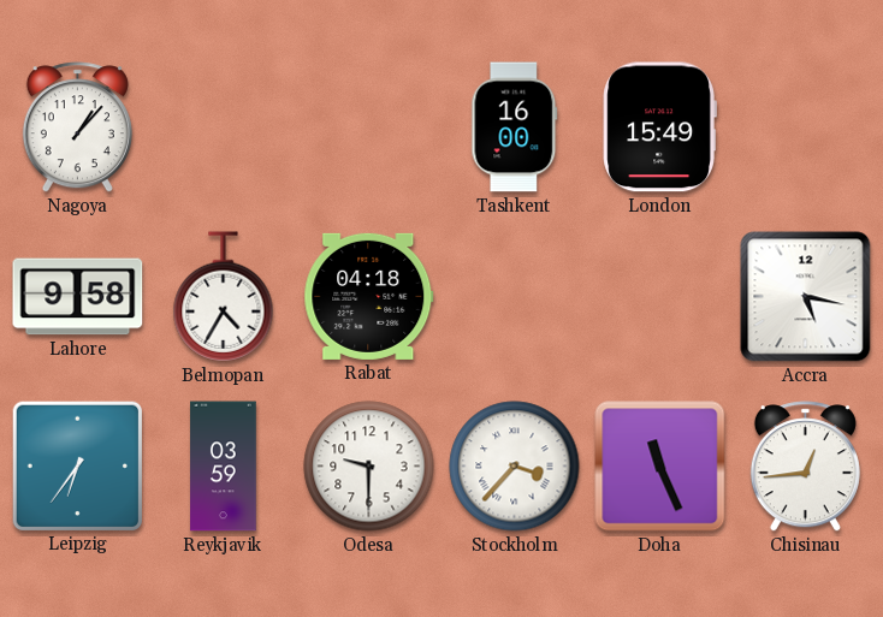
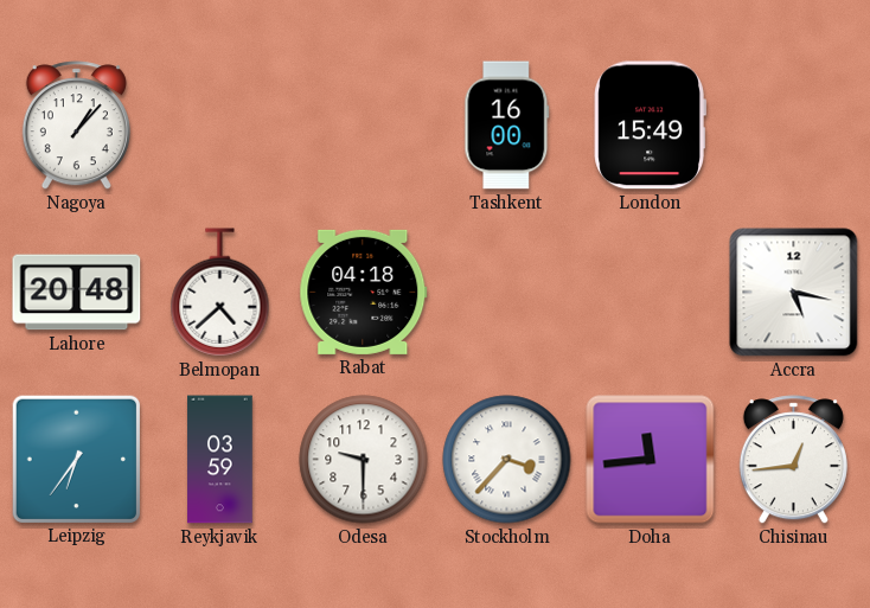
Lahore: 9:58 -> 20:48 (77, 293)
Belmopan: 4:35 -> 4:38 (220, 293)
Doha: 11:26 -> 11:44 (651, 460)
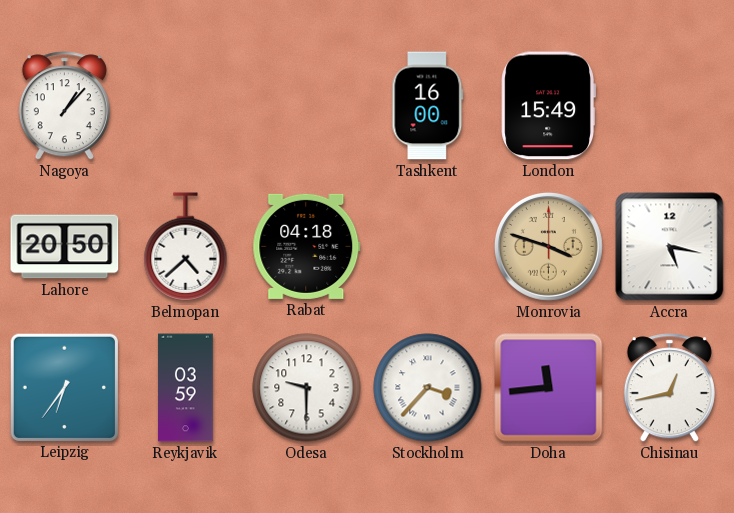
Lahore: 20:48 -> 20:50 (65, 247)
Monrovia: none -> 3:48 (548, 246)
Chisinau: 12:44 -> 12:43 (669, 388)
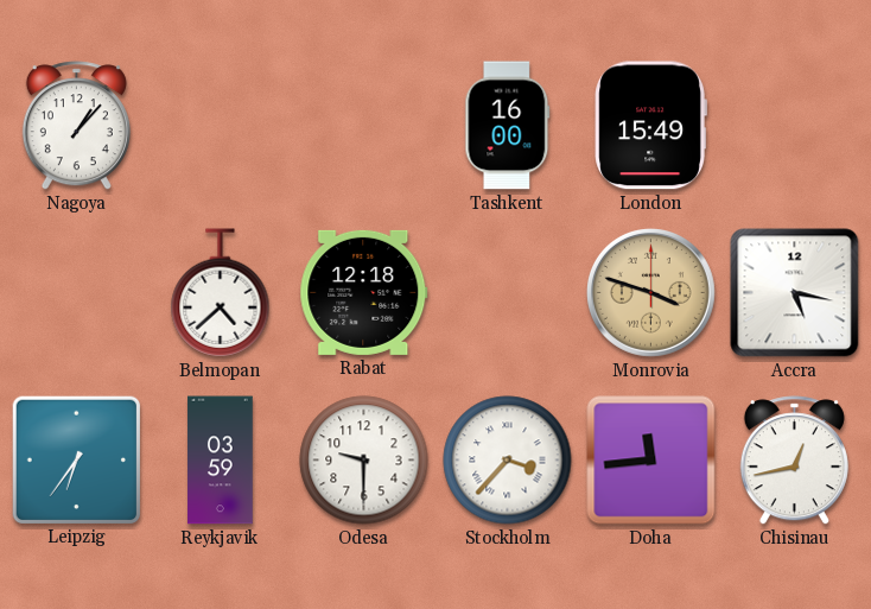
Lahore: 20:50 -> none (65, 247)
Rabat: 04:18 -> 12:18 (364, 292)
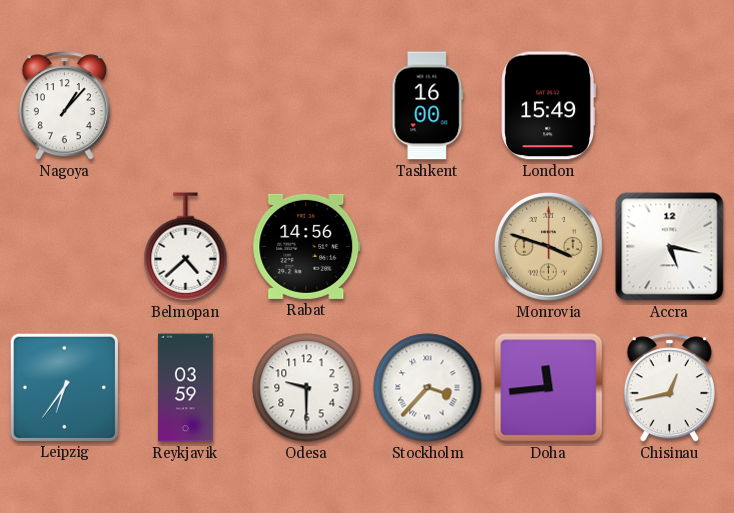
Rabat: 12:18 -> 14:56 (307, 246)
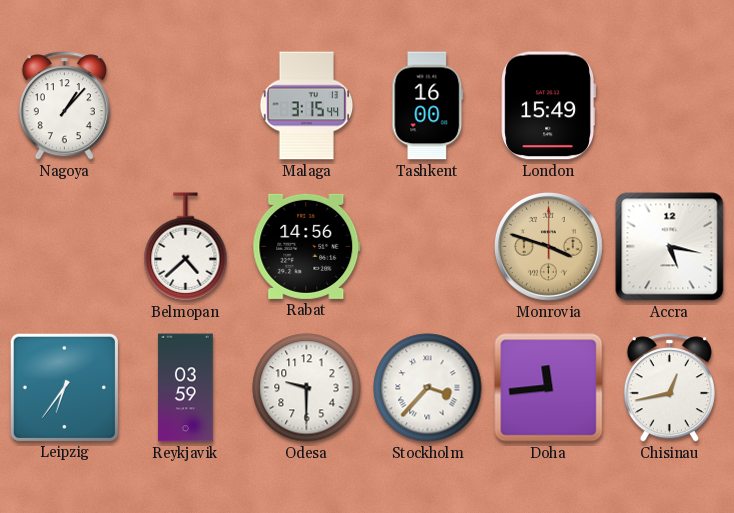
Malaga: none -> 3:15 (307, 106)
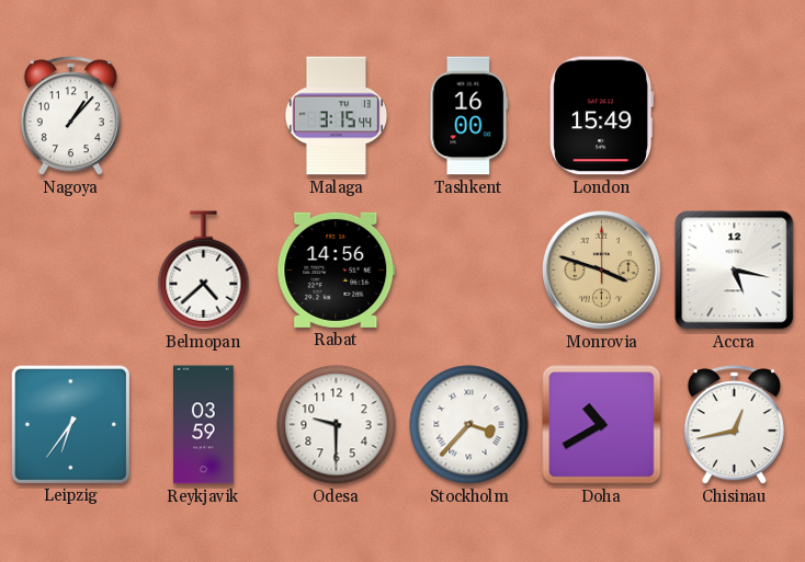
Doha: 11:44 -> 10:40 (602, 425)
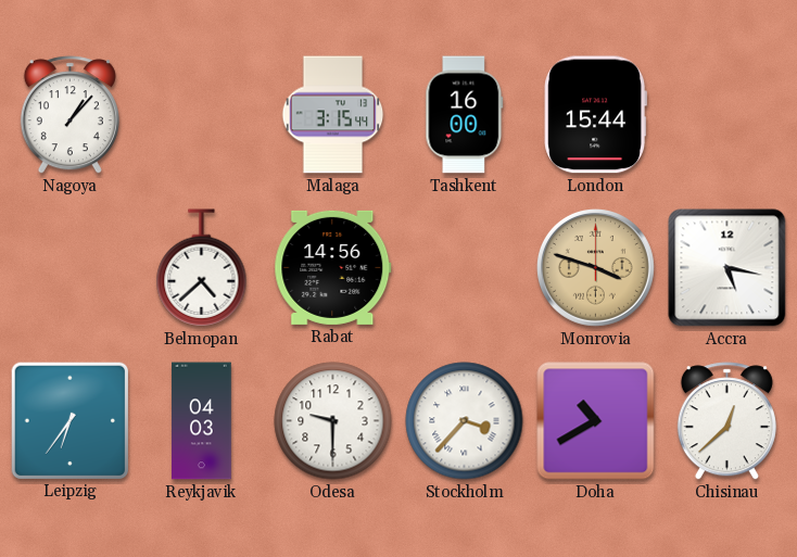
London: 15:49 -> 15:44 (595, 115)
Reykjavik: 03:59 -> 04:03 (202, 421)
Chisinau: 12:43 -> 12:38 (726, 421)
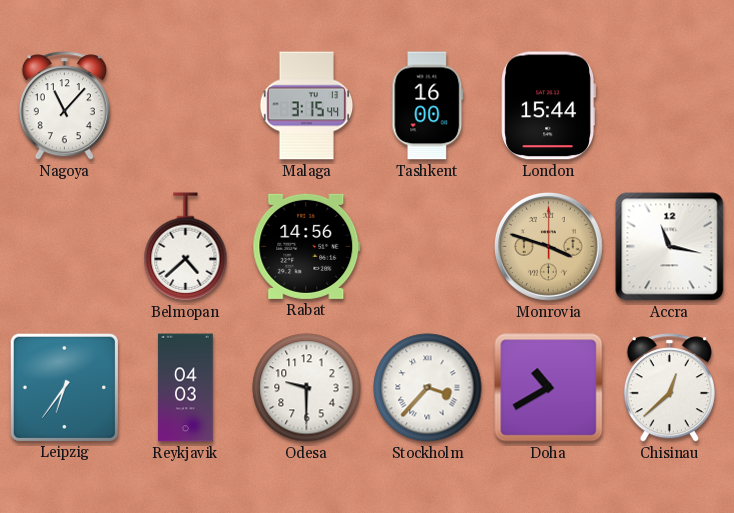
Nagoya: 1:07 -> 11:07 (64, 106)
Accra: 5:17 -> 11:17 (670, 247)
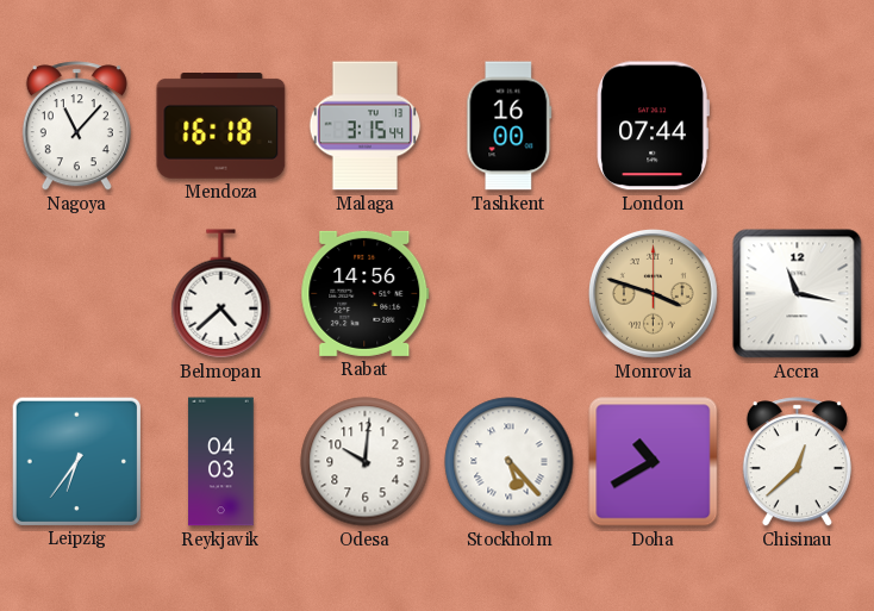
Mendoza: none -> 16:18 (221, 126)
London: 15:44 -> 07:44 (653, 126)
Odesa: 9:30 -> 10:01 (366, 462)
Stockholm: 3:37 -> 5:23 (510, 462)
